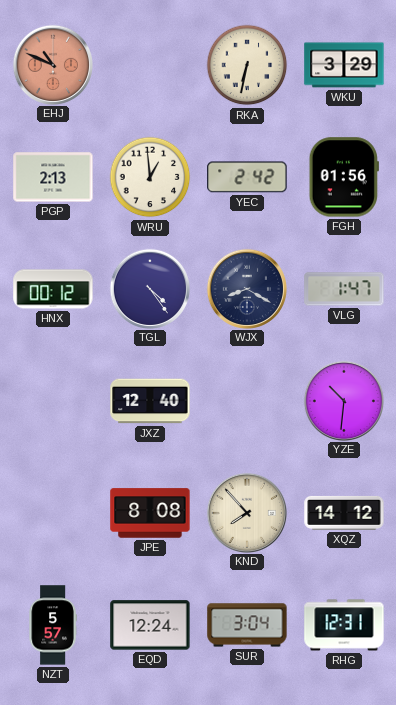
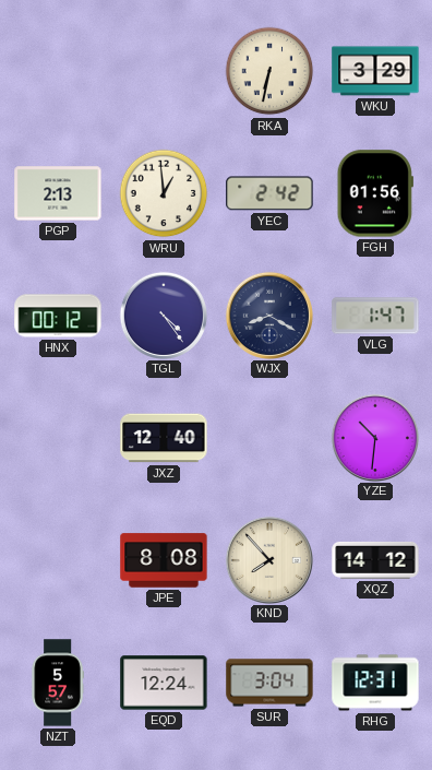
EHJ: 10:49 -> none (52, 64)
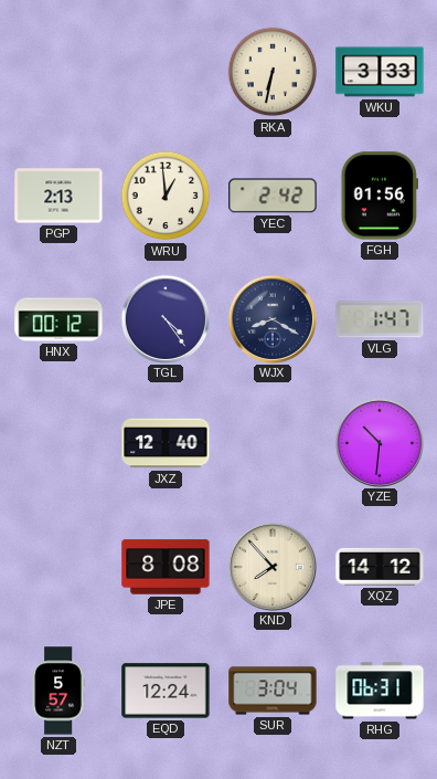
WKU: 3:29 -> 3:33 (380, 72)
RHG: 12:31 -> 06:31 (380, 691)
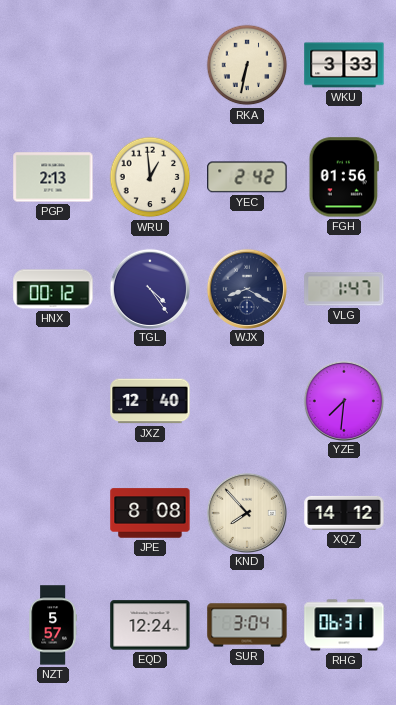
YZE: 10:31 -> 7:31 (343, 400)
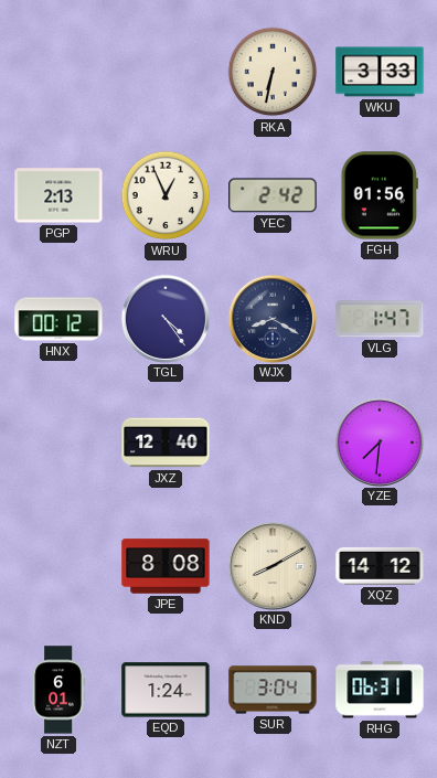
WRU: 12:59 -> 12:56 (166, 195)
KND: 7:53 -> 8:10 (271, 565)
NZT: 5:57 -> 6:01 (58, 690)
EQD: 12:24 -> 1:24 (166, 690)
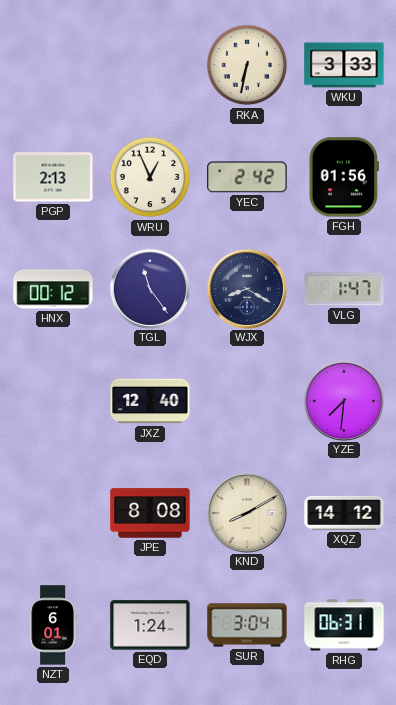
TGL: 4:24 -> 11:24 (149, 288)
